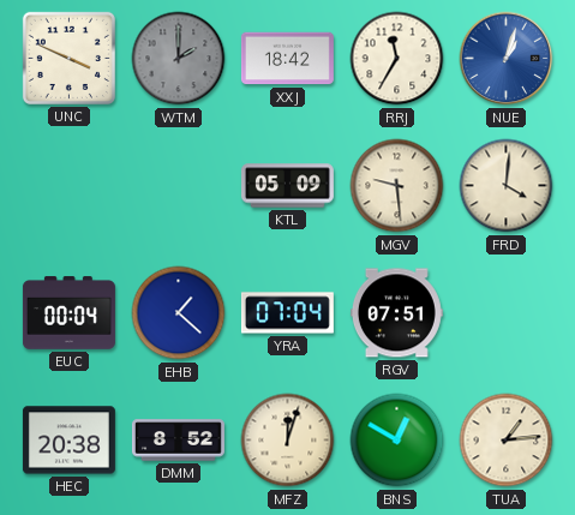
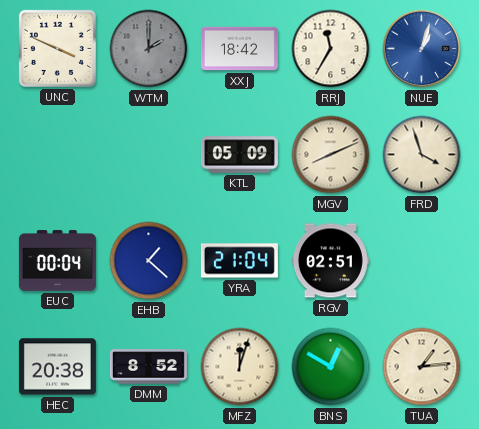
MGV: 9:29 -> 8:11 (331, 155)
FRD: 4:01 -> 3:57 (422, 155)
YRA: 07:04 -> 21:04 (239, 261)
RGV: 07:51 -> 02:51 (330, 261)
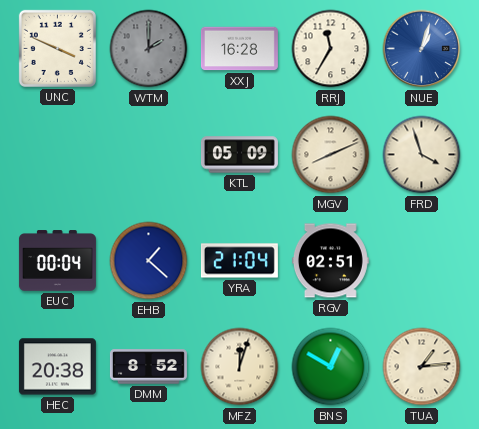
XXJ: 18:42 -> 16:28 (239, 49)
